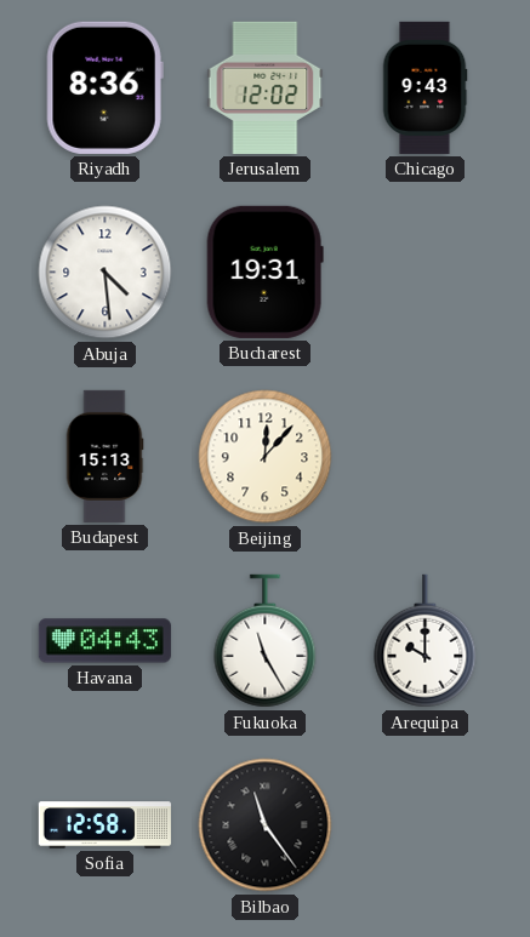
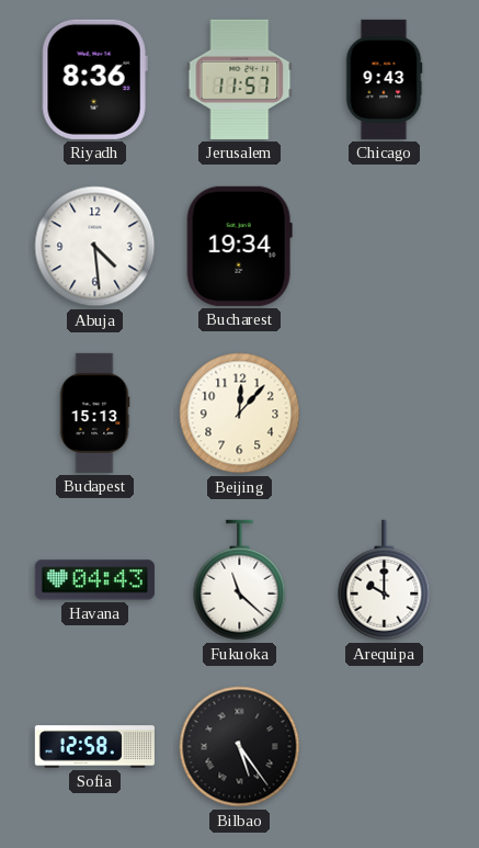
Jerusalem: 12:02 -> 11:57 (240, 79)
Bucharest: 19:31 -> 19:34 (239, 246)
Fukuoka: 11:25 -> 11:22 (240, 580)
Bilbao: 11:24 -> 5:24 (240, 747)
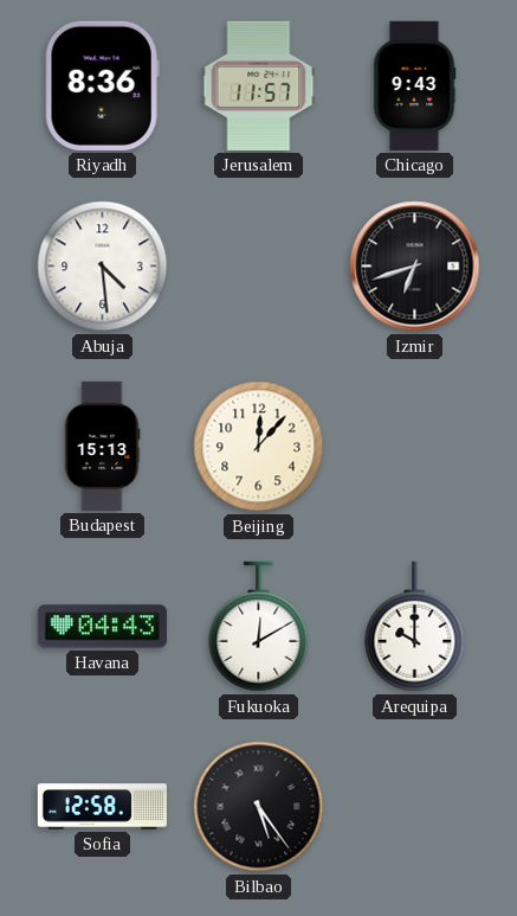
Bucharest: 19:34 -> none (239, 246)
Izmir: none -> 6:42 (415, 267)
Fukuoka: 11:22 -> 12:10 (259, 627)
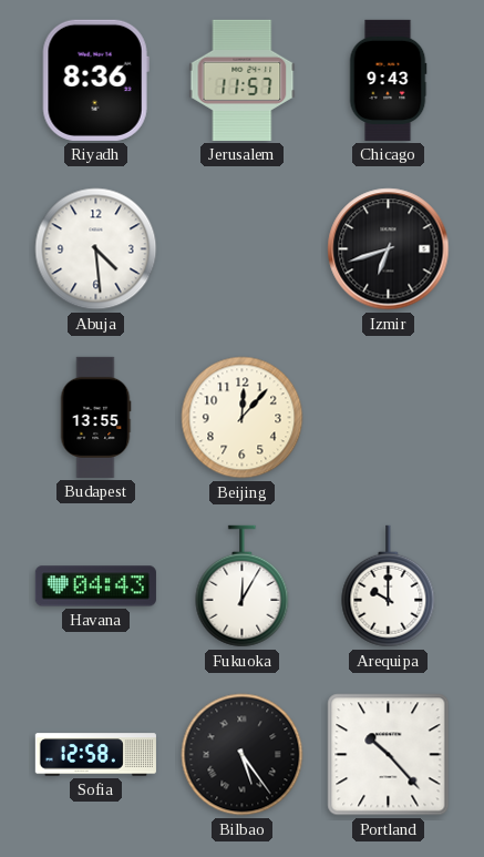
Budapest: 15:13 -> 13:55 (95, 417)
Fukuoka: 12:10 -> 12:05 (243, 586)
Portland: none -> 10:23 (389, 755)
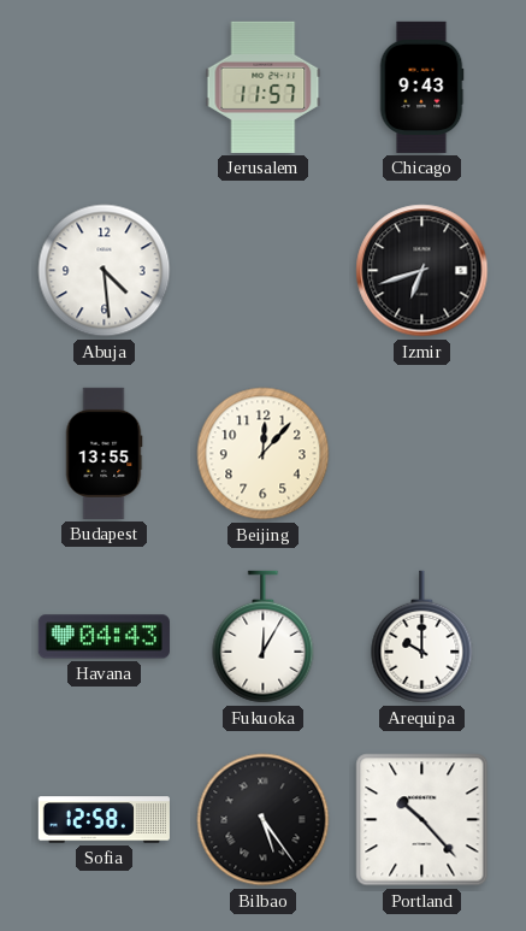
Riyadh: 8:36 -> none (95, 80)
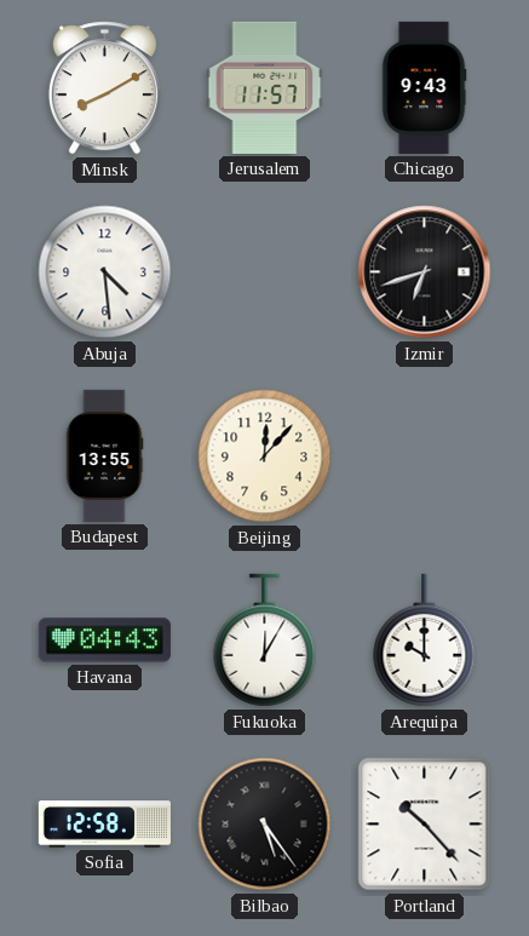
Minsk: none -> 8:10 (104, 88)
